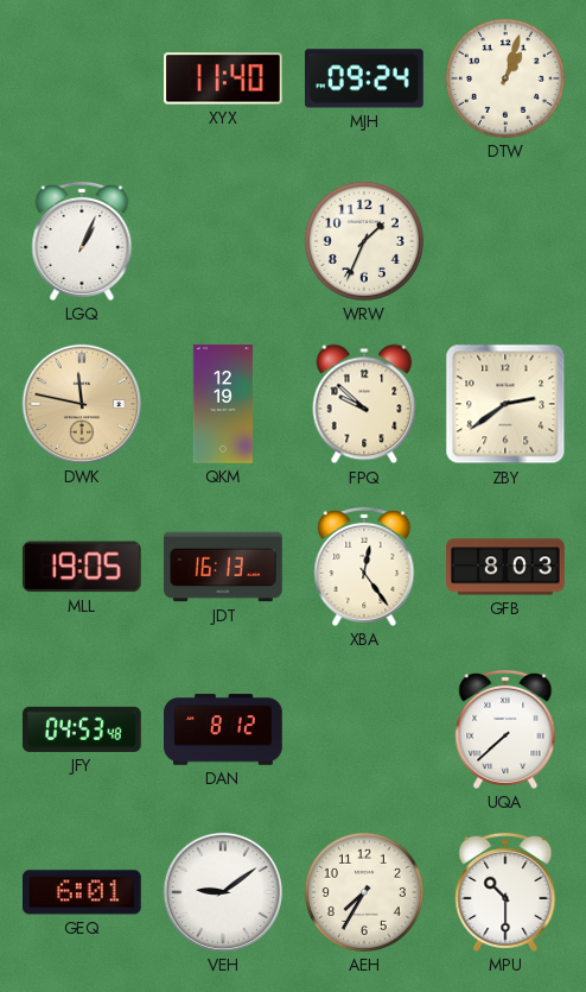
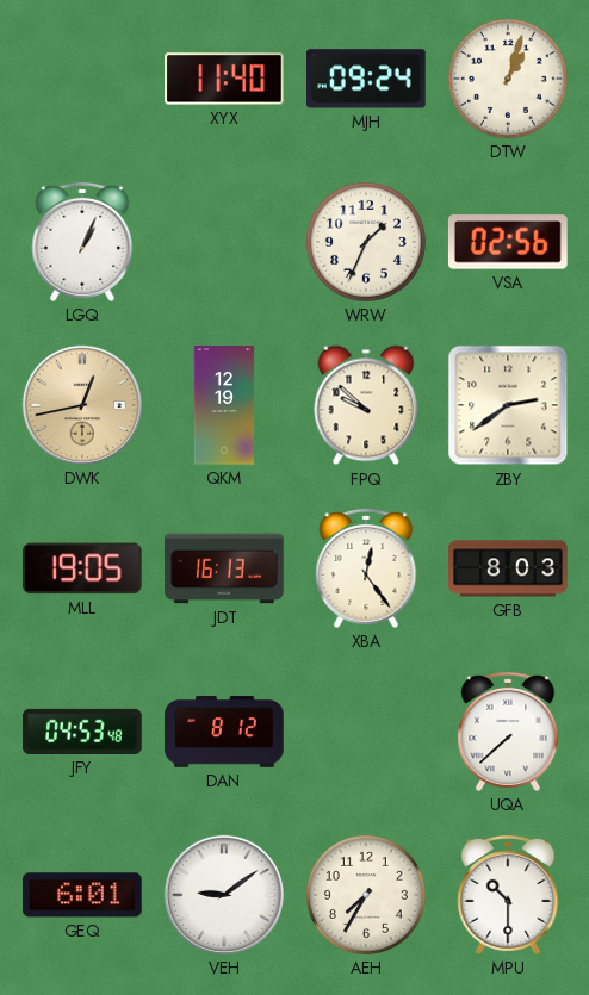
VSA: none -> 02:56 (508, 242)
DWK: 11:47 -> 12:43 (82, 405)
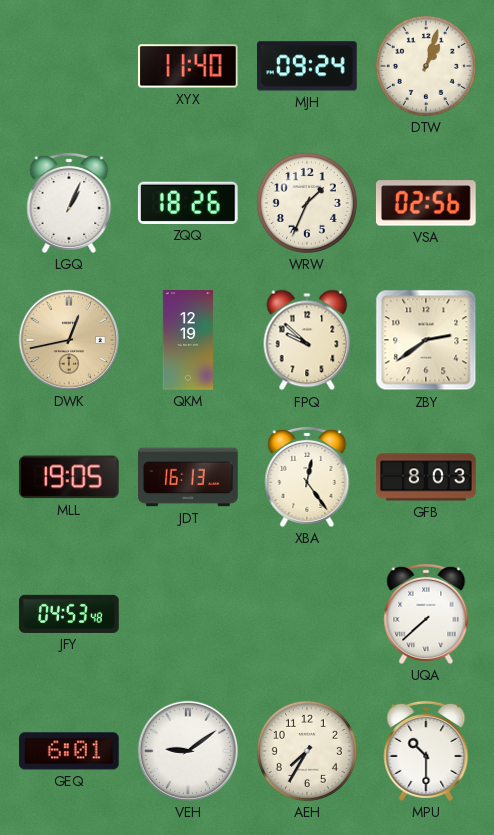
ZQQ: none -> 18:26 (188, 203)
DAN: 8:12 -> none (224, 732)
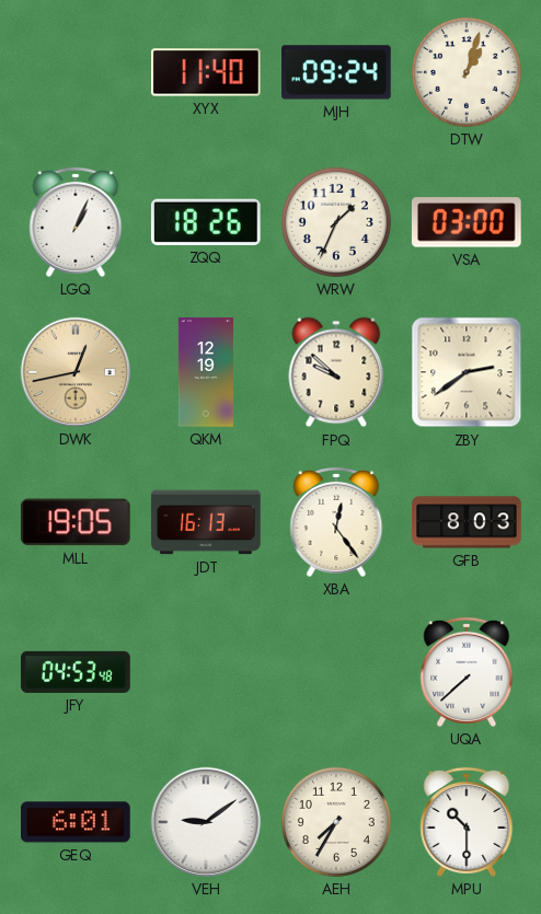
VSA: 02:56 -> 03:00 (467, 222)
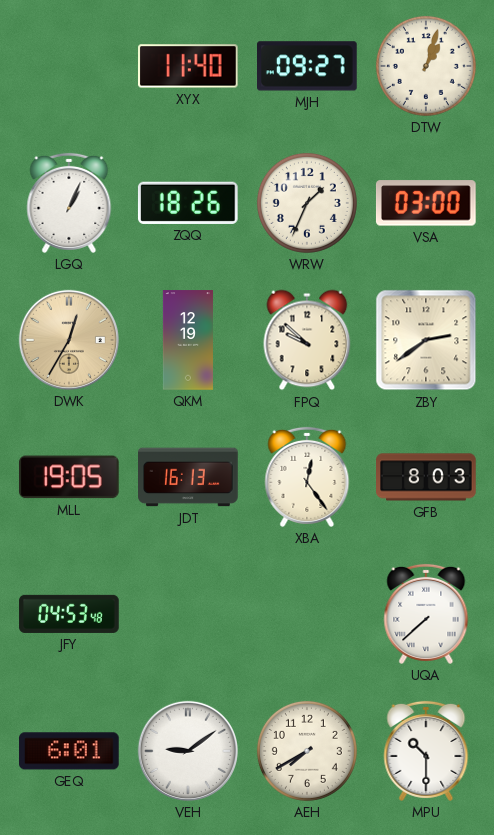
MJH: 09:24 -> 09:27 (308, 66)
DWK: 12:43 -> 12:35 (69, 340)
AEH: 7:35 -> 7:40 (307, 751)
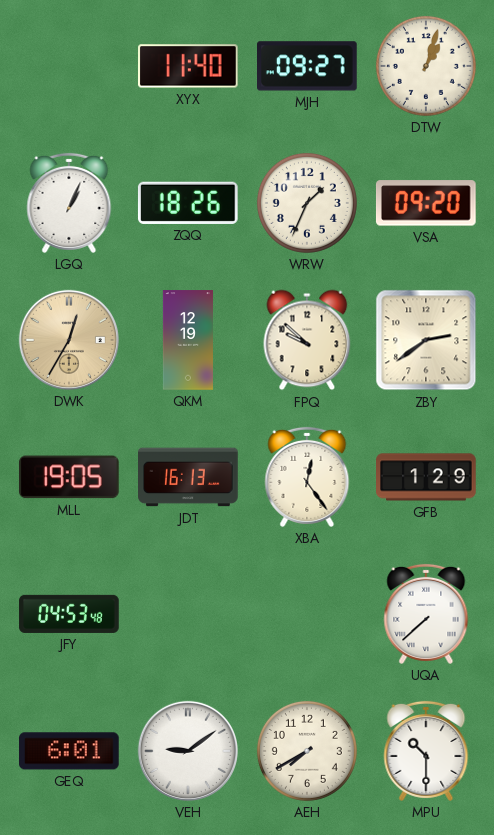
VSA: 03:00 -> 09:20 (426, 203)
GFB: 8:03 -> 1:29 (426, 477)
